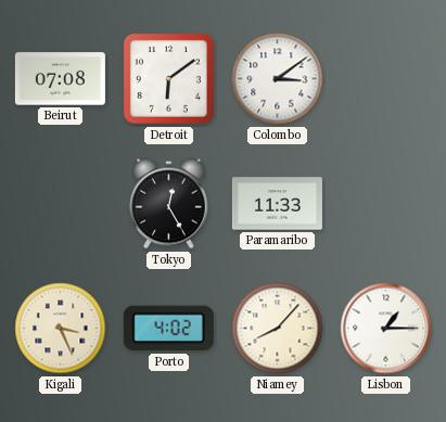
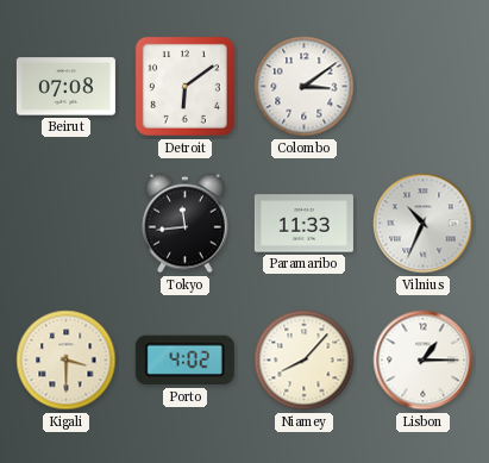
Tokyo: 12:25 -> 11:44 (186, 224)
Vilnius: none -> 10:34 (424, 224)
Kigali: 3:26 -> 3:30 (67, 361)
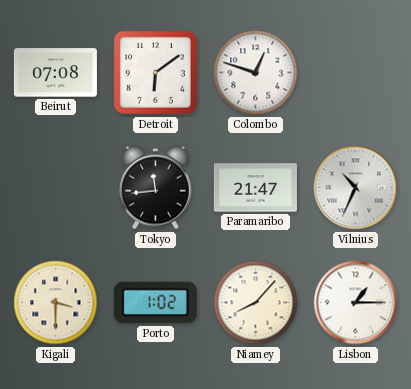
Colombo: 3:09 -> 12:48 (256, 73)
Paramaribo: 11:33 -> 21:47 (255, 188)
Porto: 4:02 -> 1:02 (155, 303)
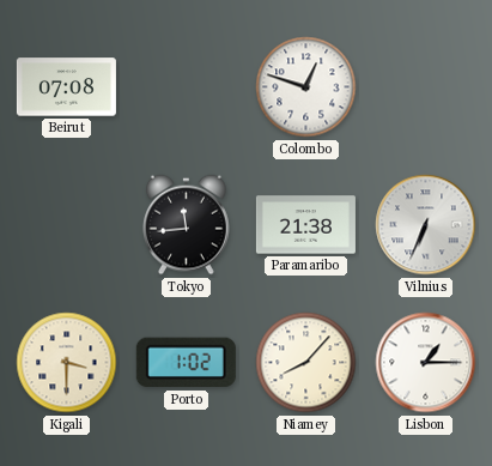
Detroit: 6:09 -> none (155, 72)
Paramaribo: 21:47 -> 21:38 (305, 225)
Vilnius: 10:34 -> 6:34 (426, 225)
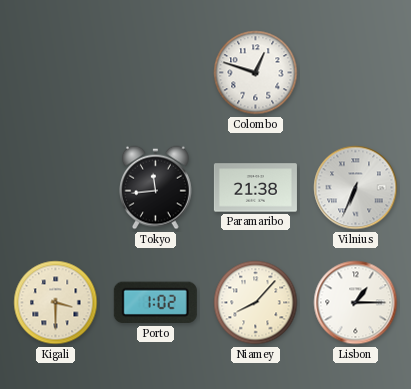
Beirut: 07:08 -> none (66, 87)
